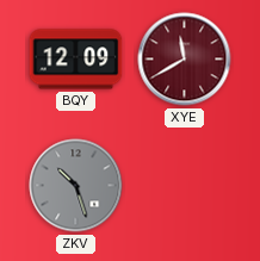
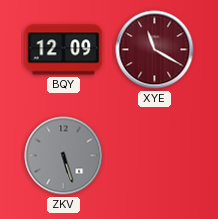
XYE: 11:40 -> 11:20 (155, 50)
ZKV: 10:27 -> 5:27 (64, 156)
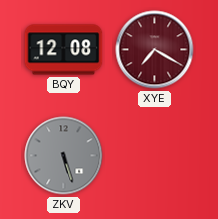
BQY: 12:09 -> 12:08 (64, 50)
XYE: 11:20 -> 7:20 (155, 50)
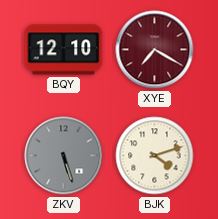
BQY: 12:08 -> 12:10 (64, 50)
BJK: none -> 4:12 (155, 156)
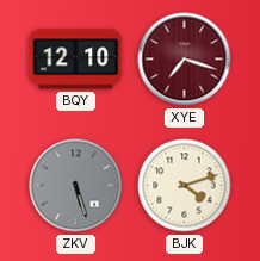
XYE: 7:20 -> 7:18 (185, 60)
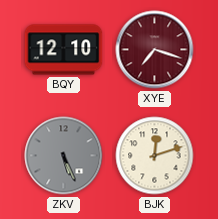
ZKV: 5:27 -> 5:26 (64, 156)
BJK: 4:12 -> 12:12 (155, 156)
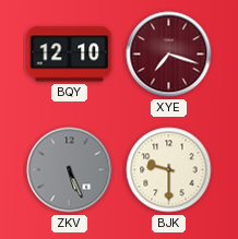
BJK: 12:12 -> 9:30 (169, 170)
